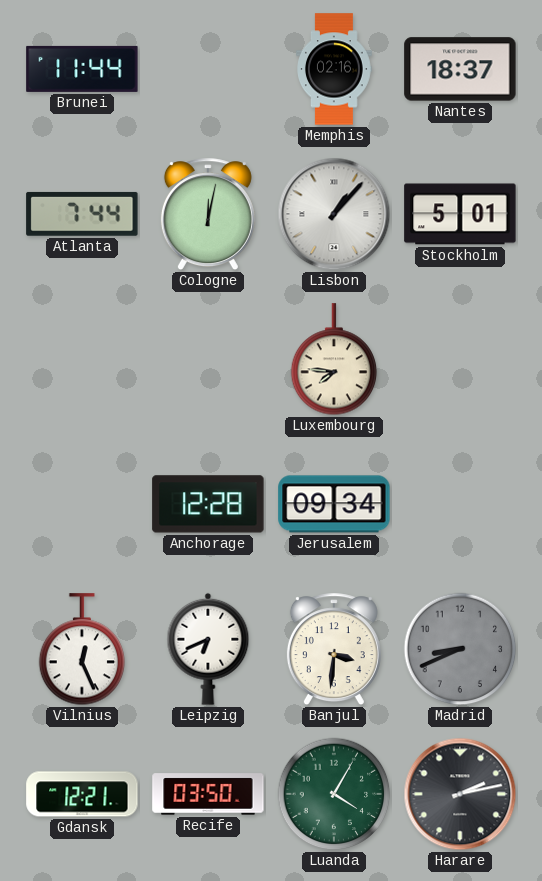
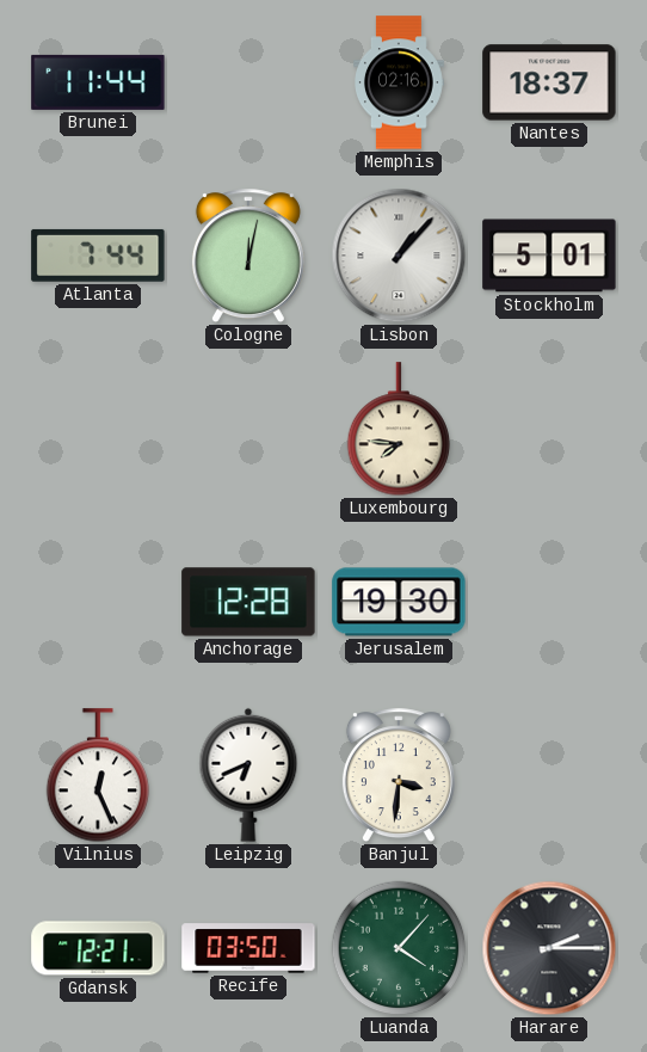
Jerusalem: 09:34 -> 19:30 (399, 602)
Madrid: 8:41 -> none (460, 649)
Luanda: 4:05 -> 4:07 (399, 948)
Harare: 2:13 -> 2:15 (549, 948)
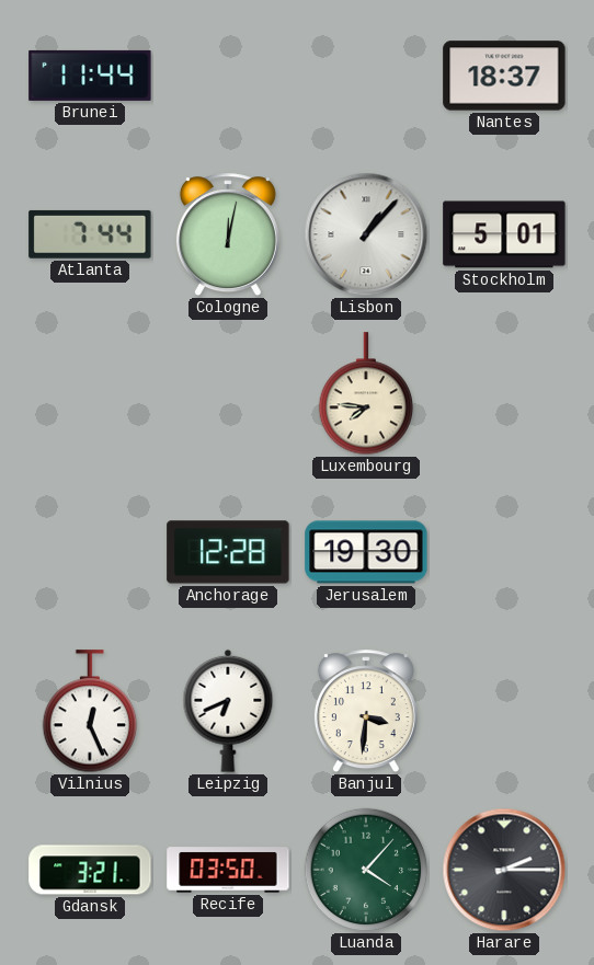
Memphis: 02:16 -> none (400, 82)
Gdansk: 12:21 -> 3:21 (90, 870)
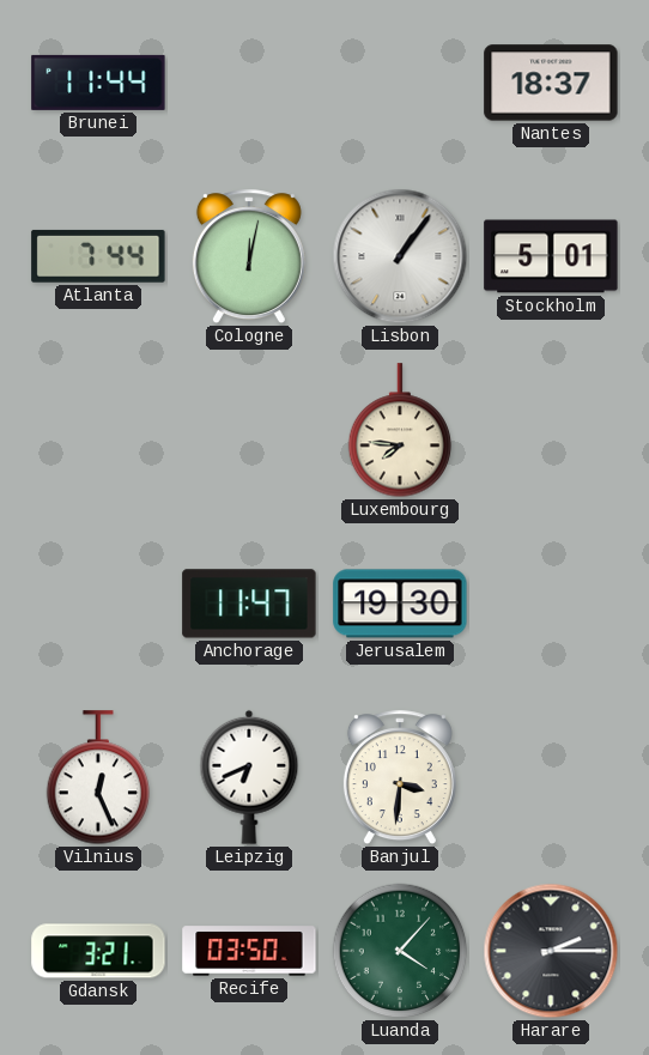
Lisbon: 1:07 -> 1:06 (400, 256)
Anchorage: 12:28 -> 11:47 (249, 604)
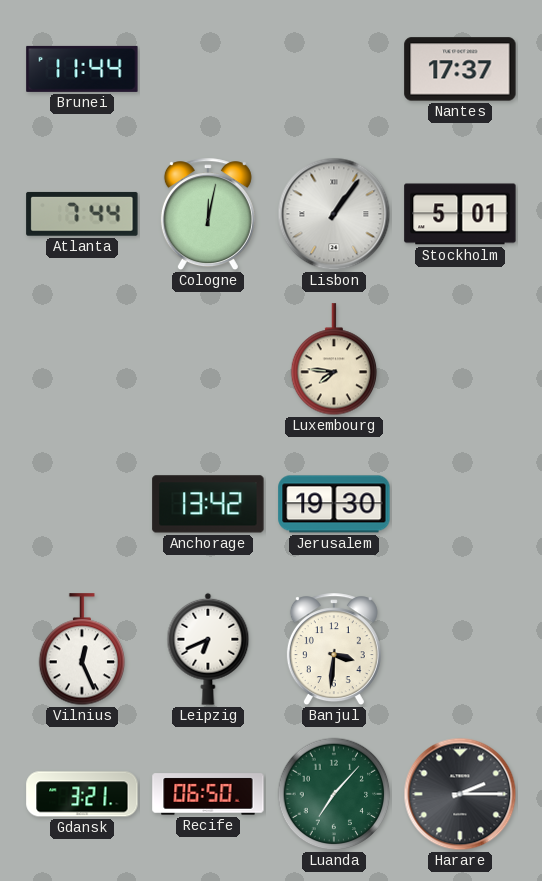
Nantes: 18:37 -> 17:37 (460, 69)
Anchorage: 11:47 -> 13:42 (208, 504)
Recife: 03:50 -> 06:50 (208, 794)
Luanda: 4:07 -> 7:07 (334, 794)
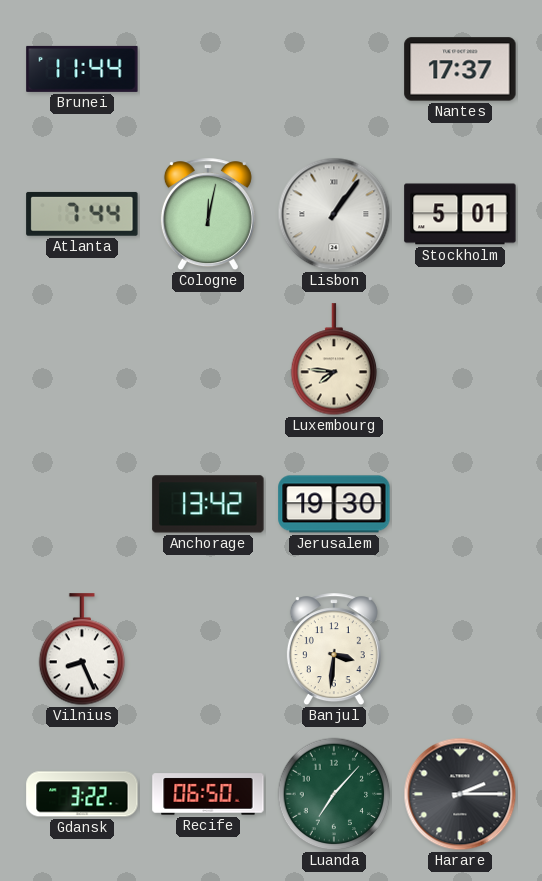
Vilnius: 12:26 -> 8:26 (82, 650)
Leipzig: 6:41 -> none (208, 649)
Gdansk: 3:21 -> 3:22 (82, 794)
